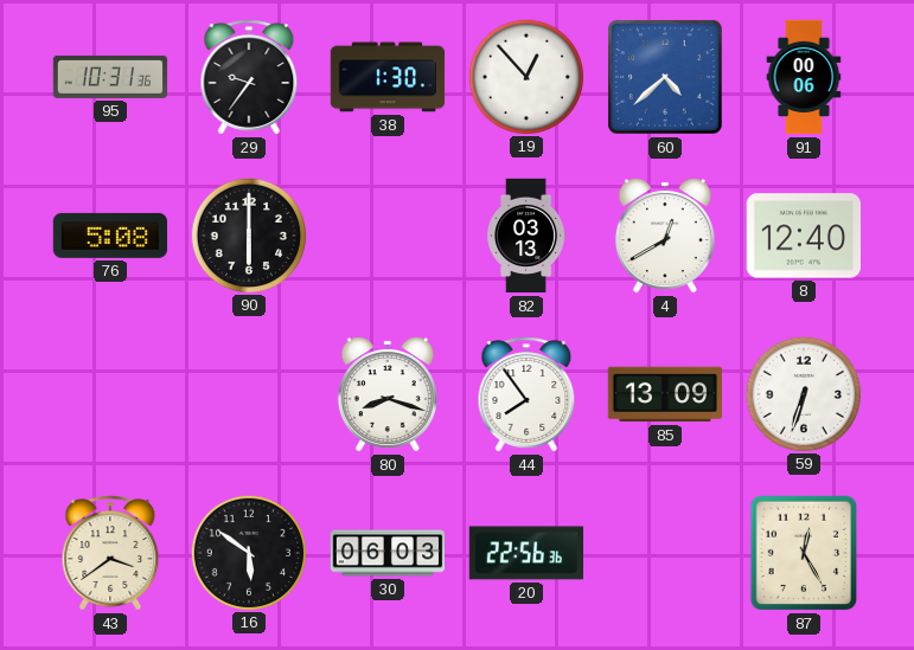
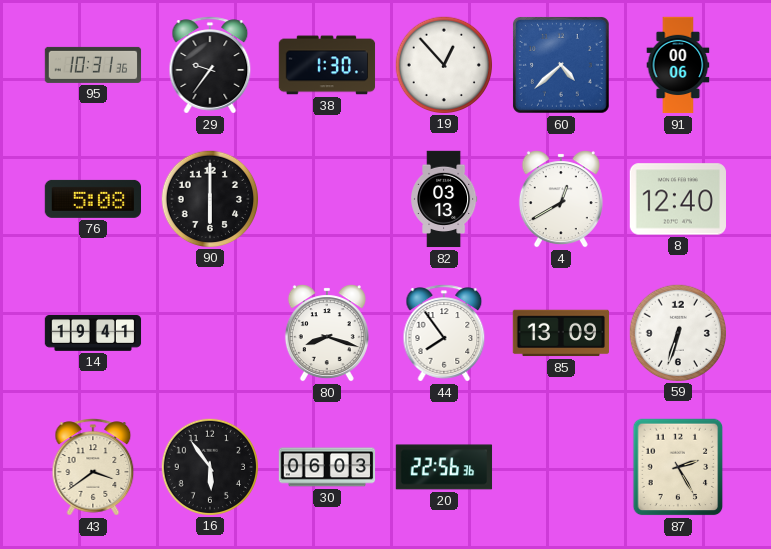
14: none -> 19:41 (93, 334)
16: 5:51 -> 5:54 (209, 466)
87: 12:25 -> 2:25 (678, 467)
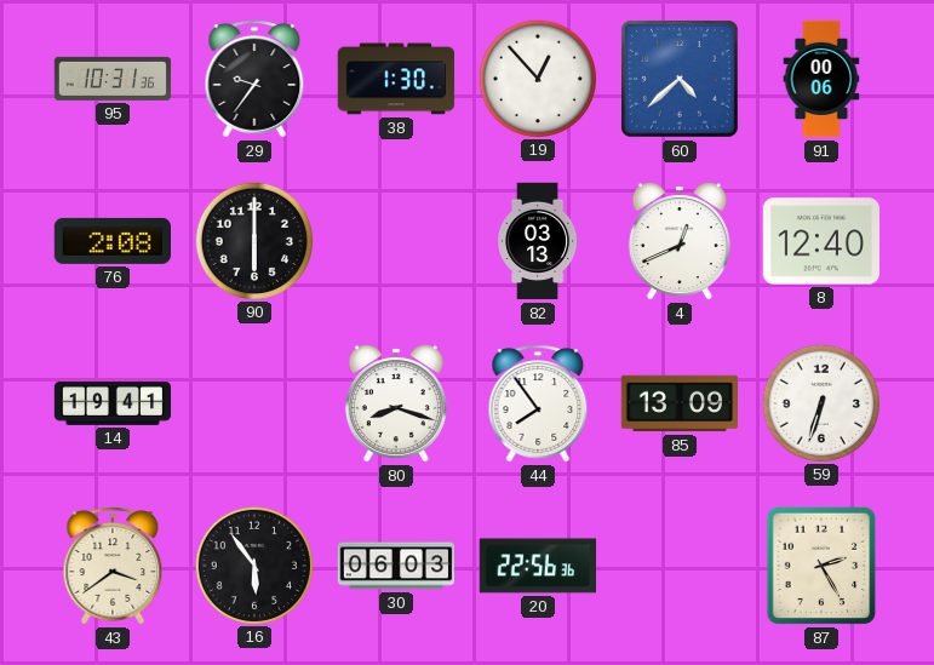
76: 5:08 -> 2:08 (111, 241)
4: 12:40 -> 12:41 (680, 241)
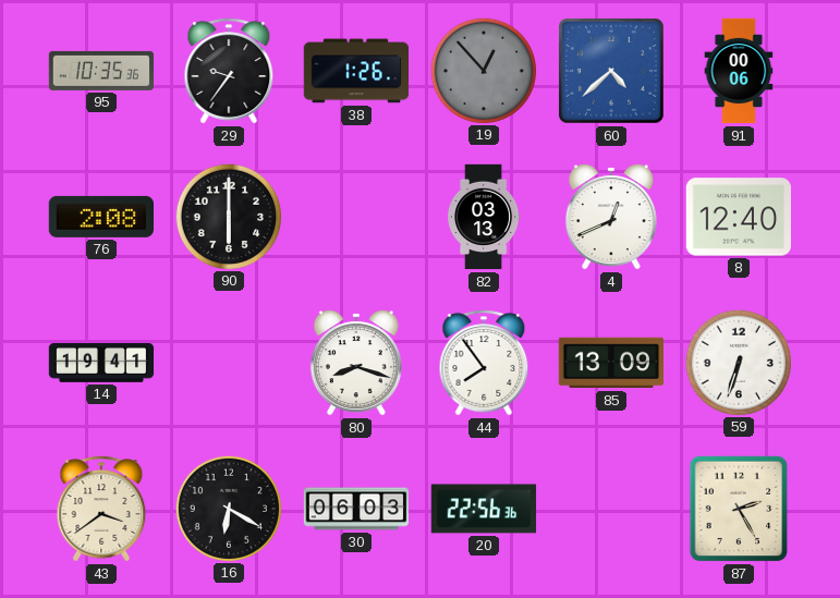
95: 10:31 -> 10:35 (101, 71)
38: 1:30 -> 1:26 (356, 71)
19 dial: white -> grey (483, 70)
16: 5:54 -> 6:20 (228, 508)
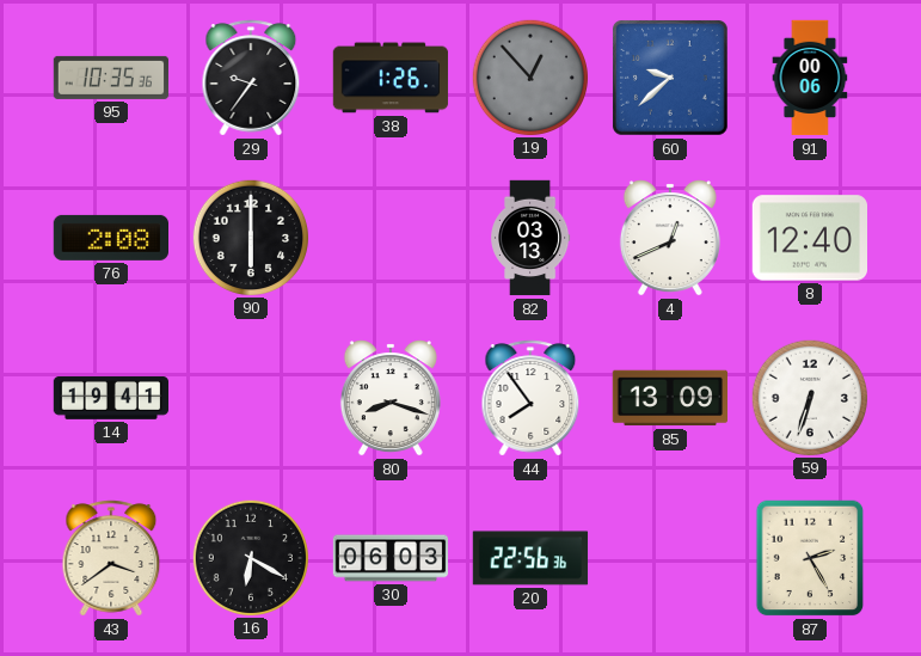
60: 4:38 -> 9:38 (670, 78)
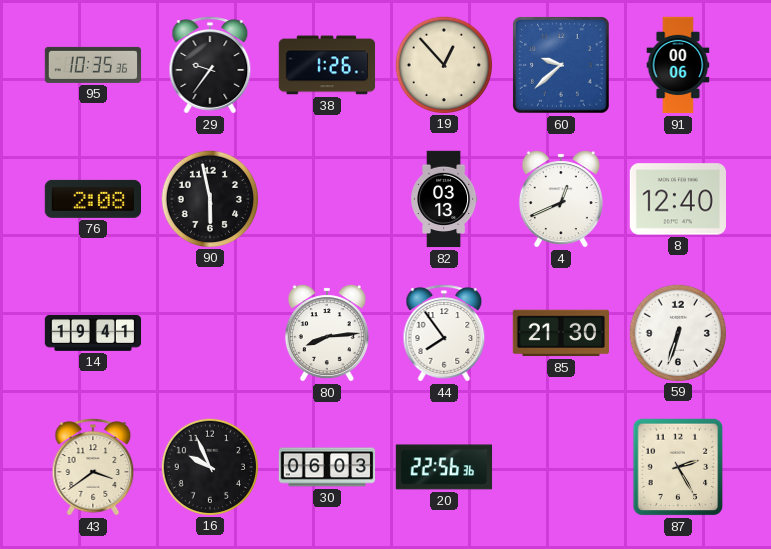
19 dial: grey -> cream (443, 64)
90: 6:00 -> 5:58 (209, 198)
80: 8:18 -> 8:14 (327, 333)
85: 13:09 -> 21:30 (561, 333)
16: 6:20 -> 9:56 (209, 466)
